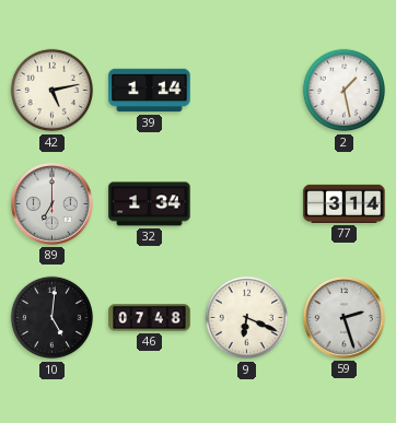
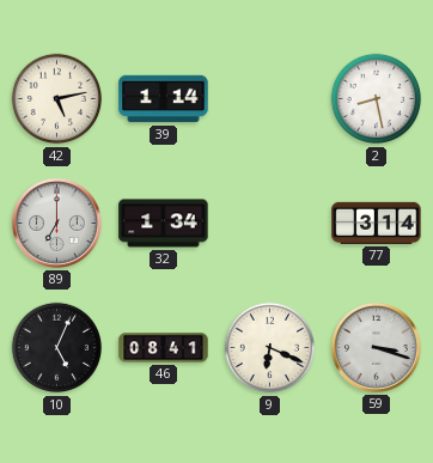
2: 1:28 -> 8:28 (377, 99)
10: 5:01 -> 5:04 (57, 348)
46: 07:48 -> 08:41 (164, 348)
59: 2:27 -> 3:18 (376, 347)
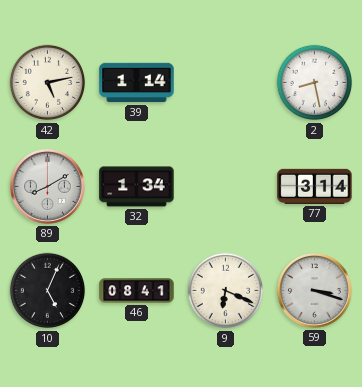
89: 7:00 -> 8:10 (47, 186)
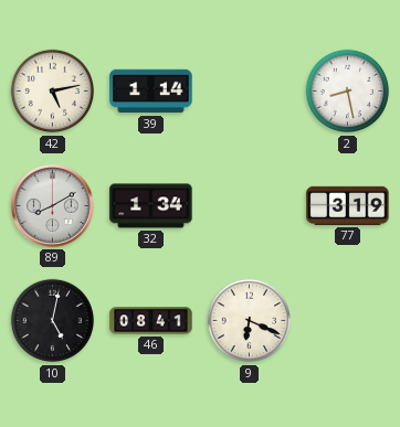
77: 3:14 -> 3:19 (348, 205)
10: 5:04 -> 5:02 (53, 321)
59: 3:18 -> none (314, 290)
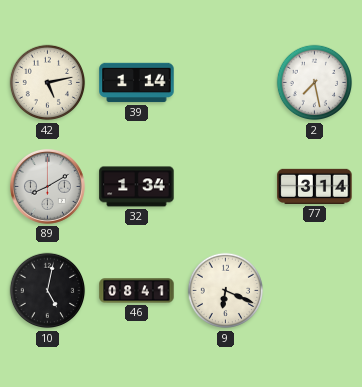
2: 8:28 -> 7:28 (315, 83)
77: 3:19 -> 3:14 (315, 186)
